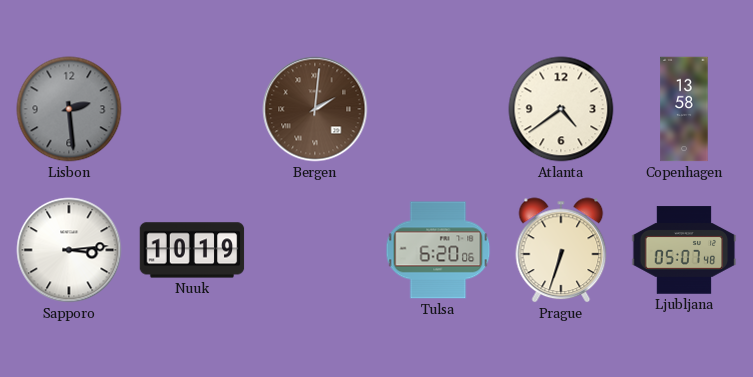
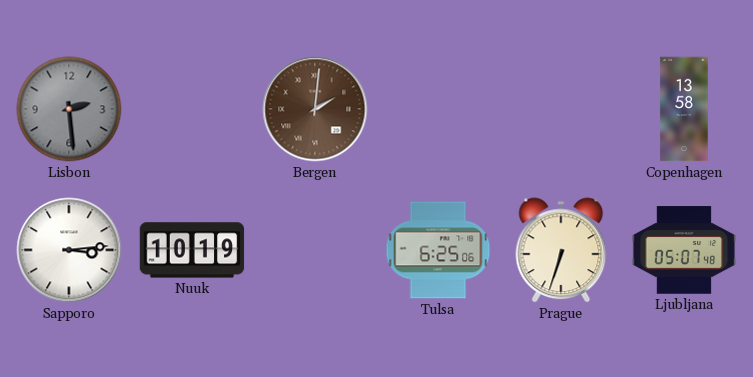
Atlanta: 4:39 -> none (561, 109)
Tulsa: 6:20 -> 6:25 (438, 250)
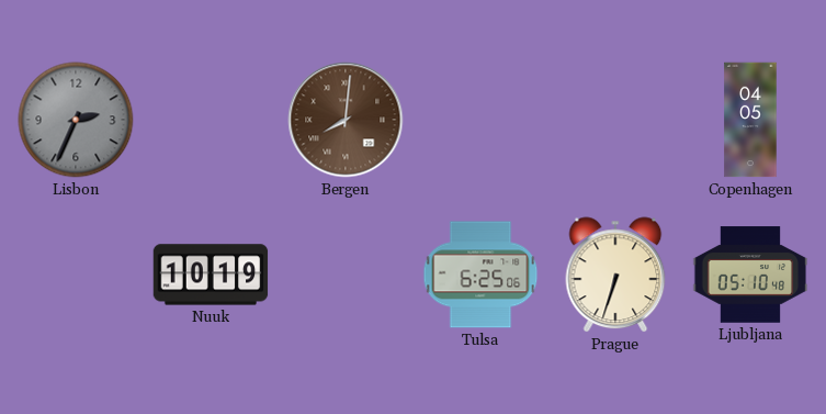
Lisbon: 2:29 -> 2:34 (76, 120)
Bergen: 2:01 -> 8:01 (346, 120)
Copenhagen: 13:58 -> 04:05 (750, 120)
Sapporo: 3:14 -> none (69, 250)
Ljubljana: 05:07 -> 05:10 (750, 275)
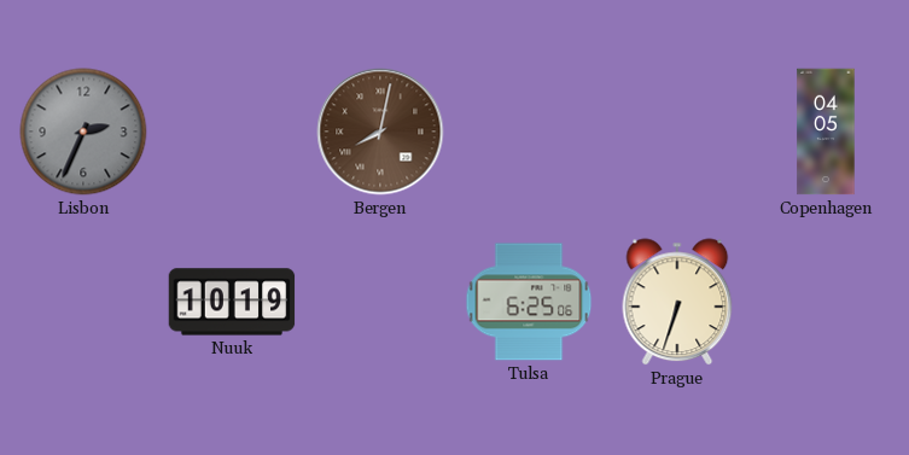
Bergen: 8:01 -> 8:02 (380, 132)
Ljubljana: 05:10 -> none (750, 275)
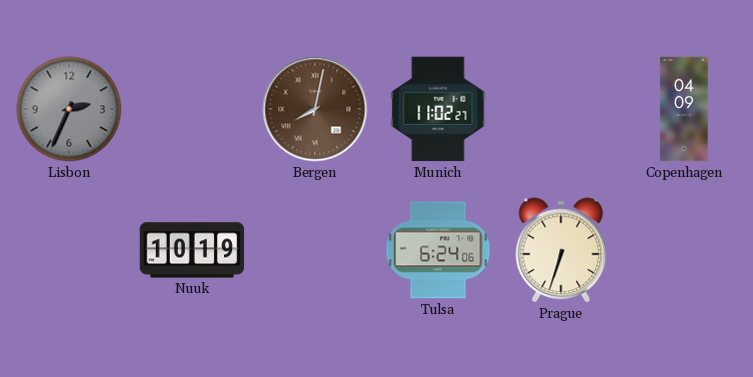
Munich: none -> 11:02 (438, 109)
Copenhagen: 04:05 -> 04:09 (684, 109)
Tulsa: 6:25 -> 6:24 (438, 250)
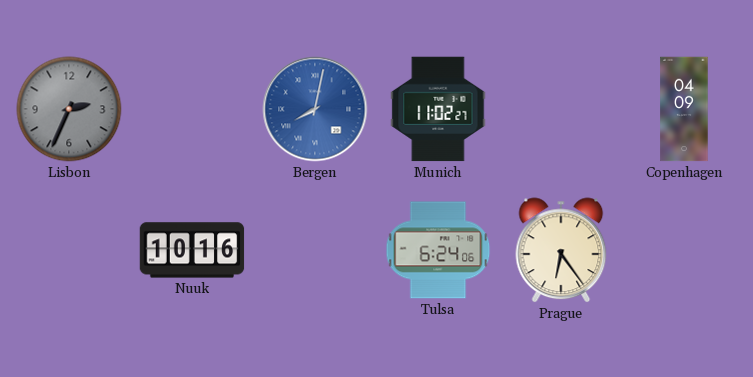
Bergen dial: brown -> blue (315, 109)
Nuuk: 10:19 -> 10:16 (192, 250)
Prague: 6:33 -> 6:24 (561, 250)
